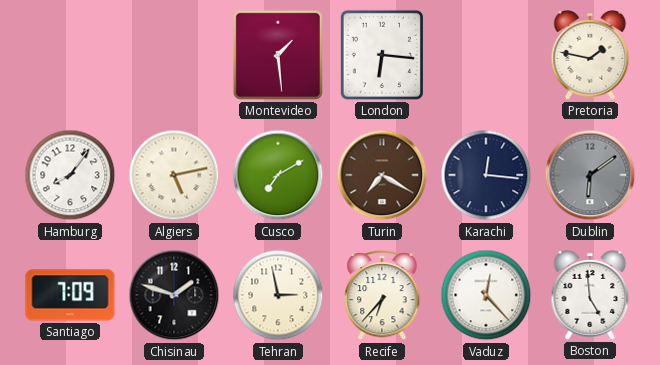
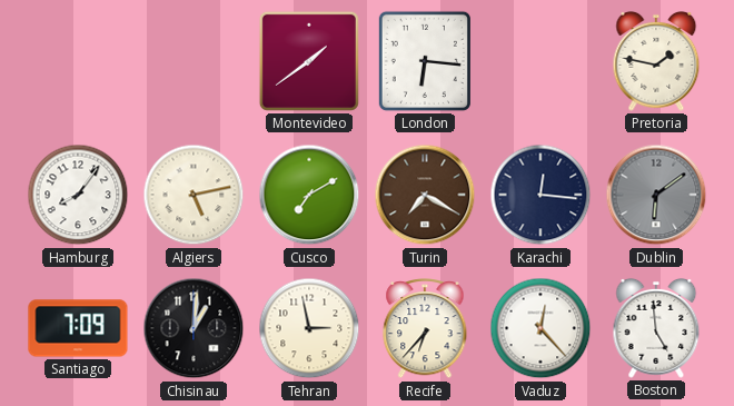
Montevideo: 1:29 -> 1:39 (309, 61)
Chisinau: 1:48 -> 1:01 (194, 328)
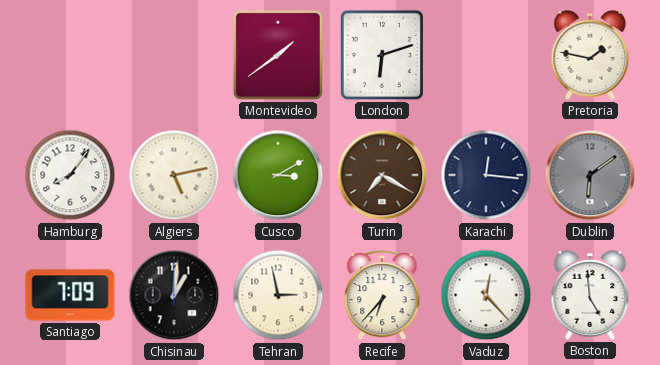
London: 6:16 -> 6:12 (382, 55)
Cusco: 7:10 -> 3:10 (278, 175)
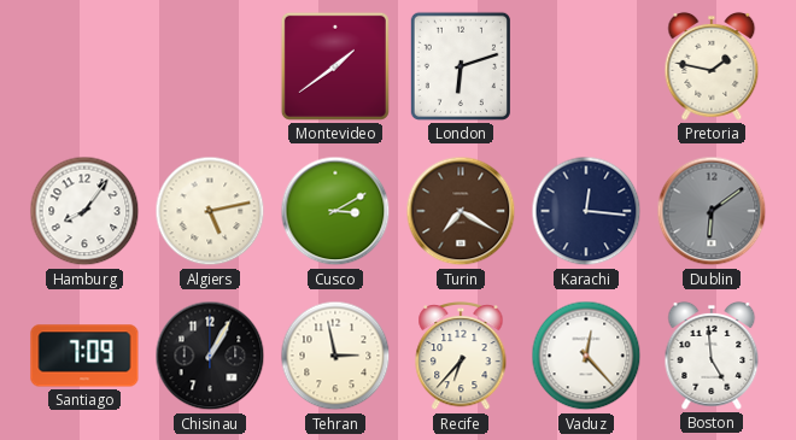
Chisinau: 1:01 -> 1:05 (210, 356)
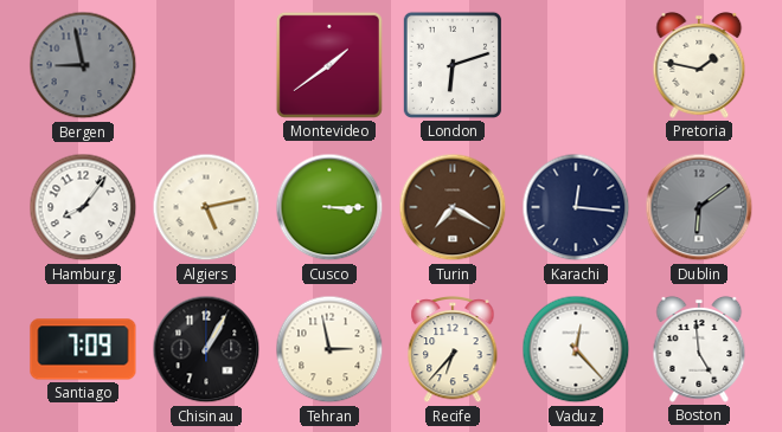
Bergen: none -> 8:58 (83, 65)
Cusco: 3:10 -> 3:15 (329, 207)
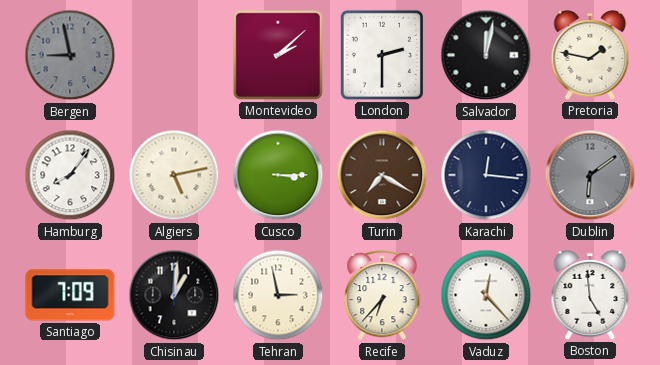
Montevideo: 1:39 -> 2:08 (278, 55)
London: 6:12 -> 2:30 (382, 55)
Salvador: none -> 12:02 (486, 55)
Chisinau: 1:05 -> 1:01 (174, 295)
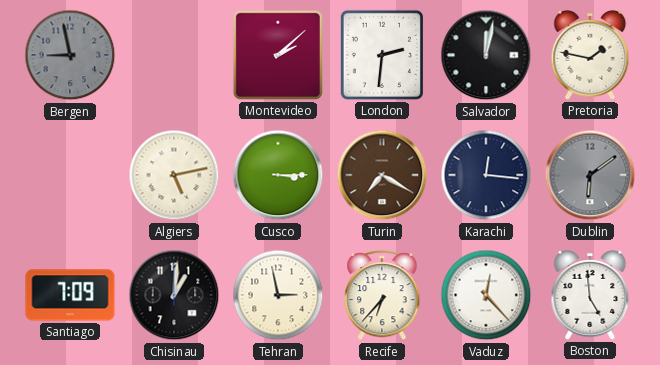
London: 2:30 -> 2:31 (382, 55)
Hamburg: 8:06 -> none (70, 175)
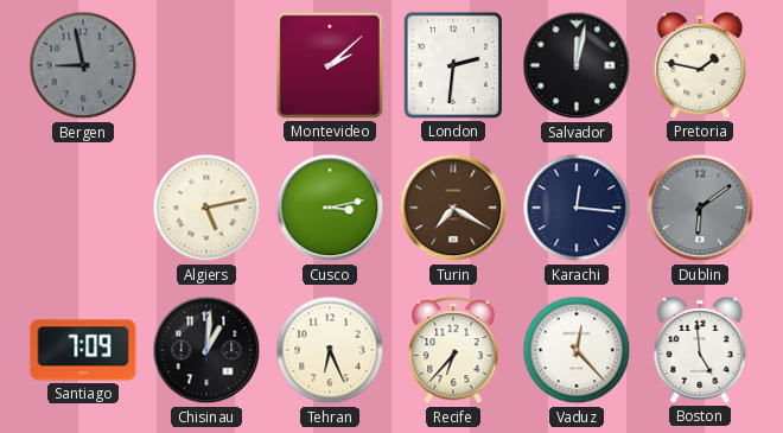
Cusco: 3:15 -> 3:13 (330, 208)
Tehran: 2:58 -> 6:26 (330, 350)
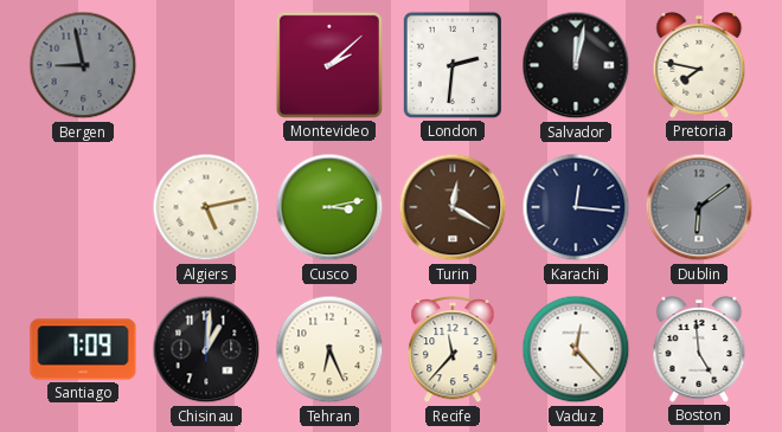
Pretoria: 1:47 -> 7:47 (699, 65)
Turin: 7:20 -> 12:20 (453, 207)
Recife: 6:37 -> 11:37 (453, 349)
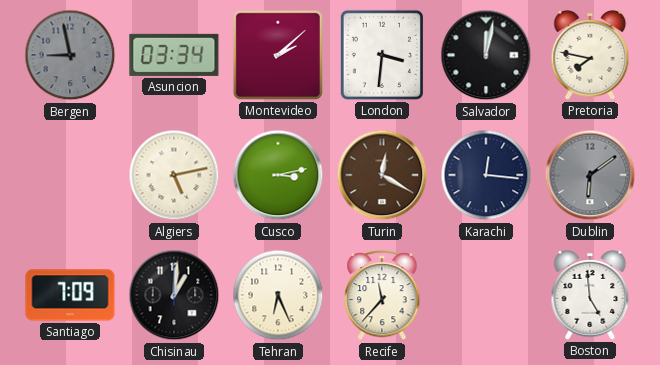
Asuncion: none -> 03:34 (174, 55)
London: 2:31 -> 3:31 (382, 55)
Vaduz: 12:23 -> none (576, 349)
